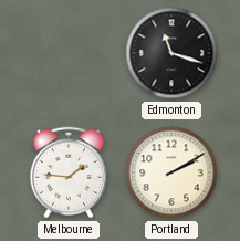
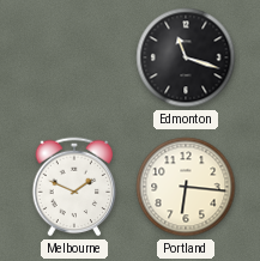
Melbourne: 1:46 -> 1:49 (74, 187)
Portland: 2:10 -> 6:16 (186, 187)
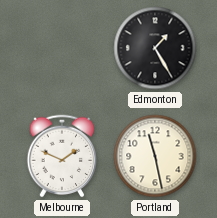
Edmonton: 11:18 -> 1:25 (155, 48)
Portland: 6:16 -> 11:28 (155, 156)
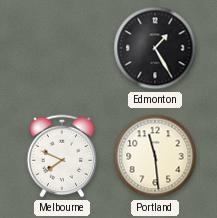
Melbourne: 1:49 -> 7:49 (62, 156)
Portland: 11:28 -> 11:29 (155, 156)
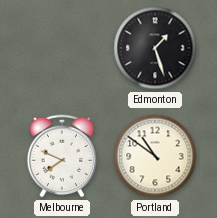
Edmonton: 1:25 -> 1:27 (155, 48)
Portland: 11:29 -> 10:51 (155, 156)
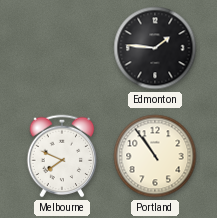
Edmonton: 1:27 -> 1:46 (155, 48)
Portland: 10:51 -> 10:54 (155, 156)
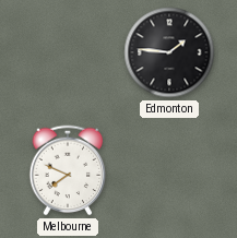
Portland: 10:54 -> none (155, 156)
